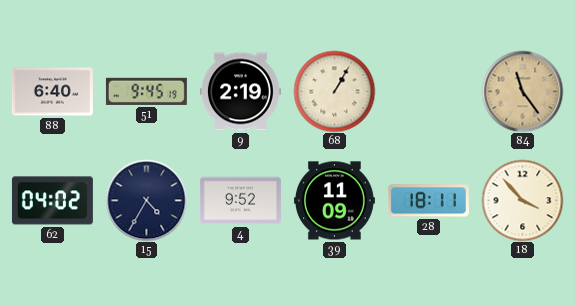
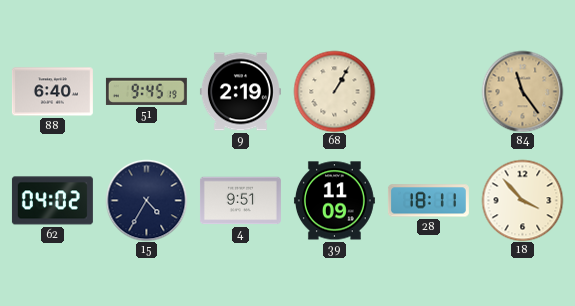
4: 9:52 -> 9:51 (240, 201)
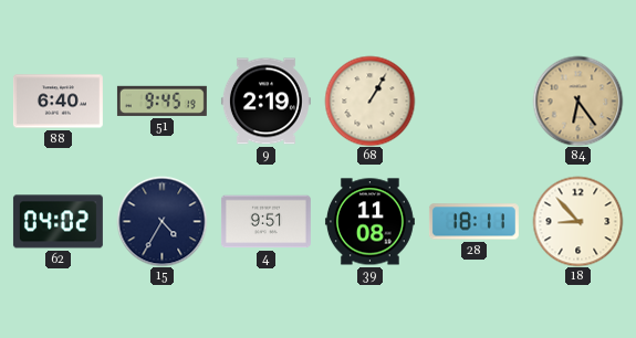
84: 11:24 -> 6:24 (577, 101)
39: 11:09 -> 11:08 (369, 222)
18: 3:53 -> 8:53 (577, 221)
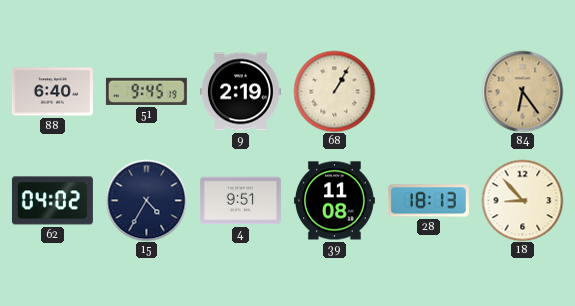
28: 18:11 -> 18:13 (428, 201)
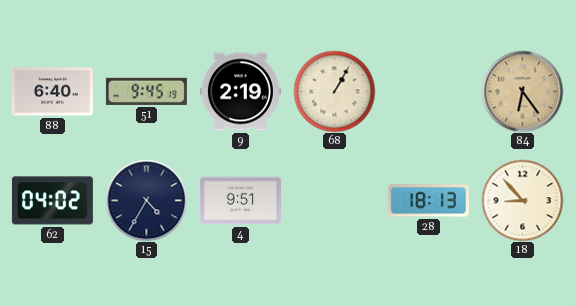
39: 11:08 -> none (334, 201)
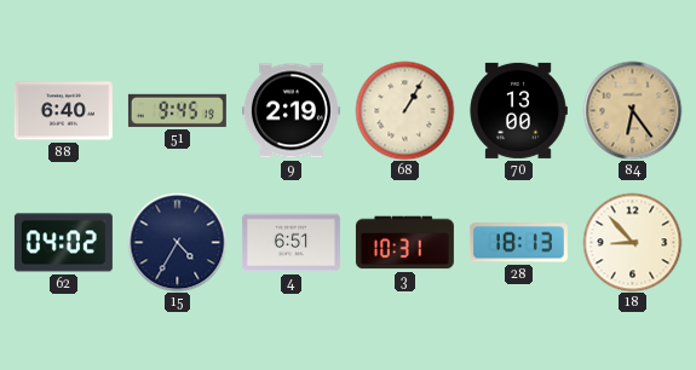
70: none -> 13:00 (518, 110)
4: 9:51 -> 6:51 (291, 243)
3: none -> 10:31 (404, 243)
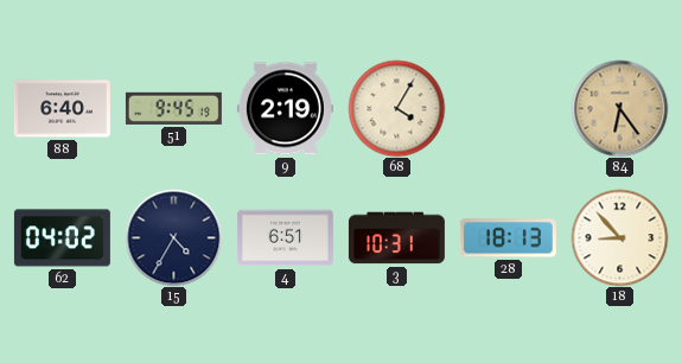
68: 1:05 -> 4:05 (396, 108)
70: 13:00 -> none (518, 110)
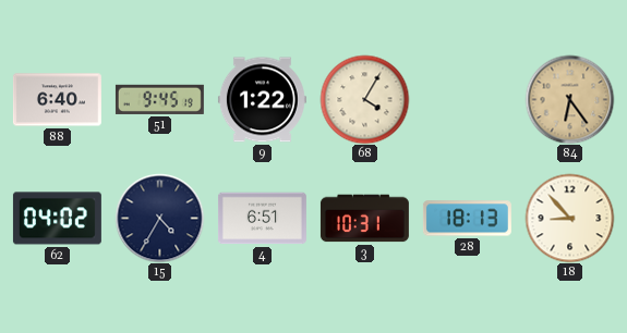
9: 2:19 -> 1:22 (262, 100)
